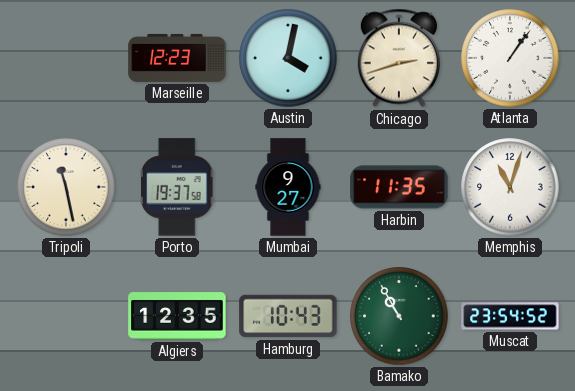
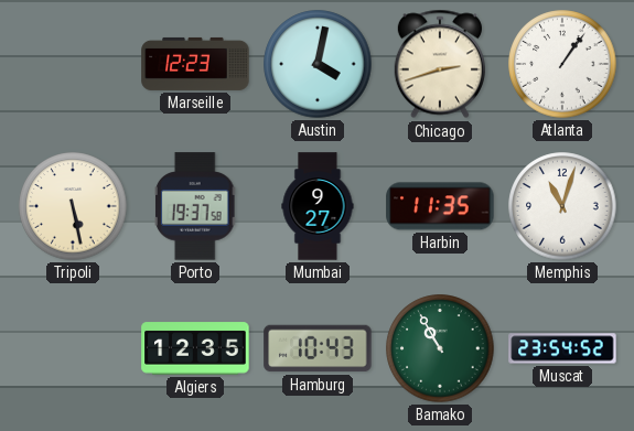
Tripoli: 11:28 -> 5:28 (73, 206)
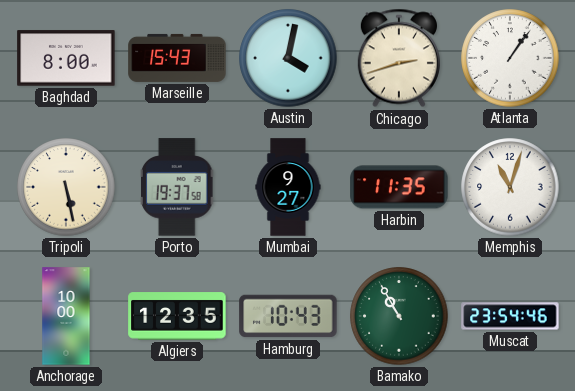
Baghdad: none -> 8:00 (66, 58)
Marseille: 12:23 -> 15:43 (177, 58)
Anchorage: none -> 10:00 (66, 316)
Muscat: 23:54:52 -> 23:54:46 (510, 316)
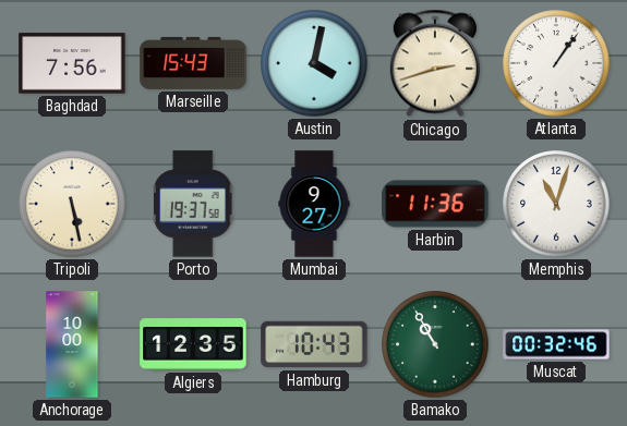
Baghdad: 8:00 -> 7:56 (72, 63)
Harbin: 11:35 -> 11:36 (435, 204)
Muscat: 23:54 -> 00:32 (556, 344)
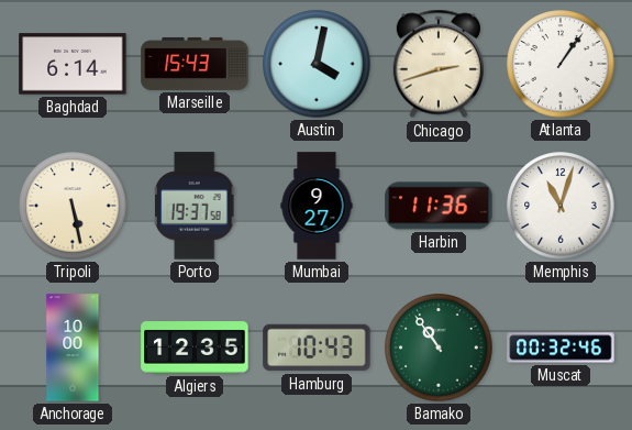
Baghdad: 7:56 -> 6:14 (73, 64)
Bamako: 10:55 -> 10:54 (439, 348)
